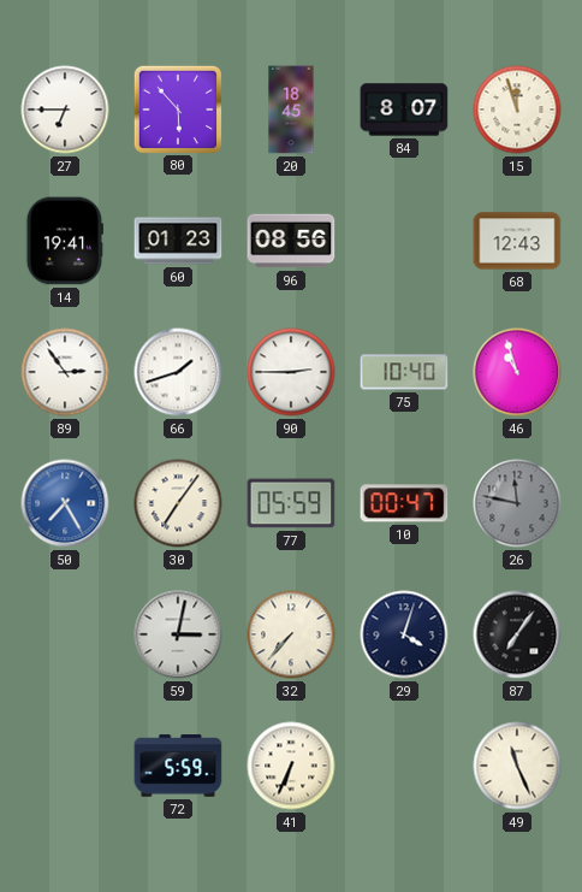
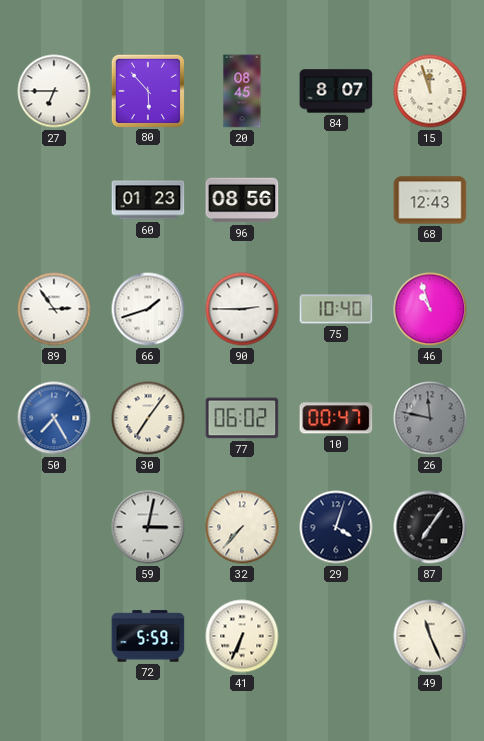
20: 18:45 -> 08:45 (242, 91)
14: 19:41 -> none (65, 241)
77: 05:59 -> 06:02 (242, 418)
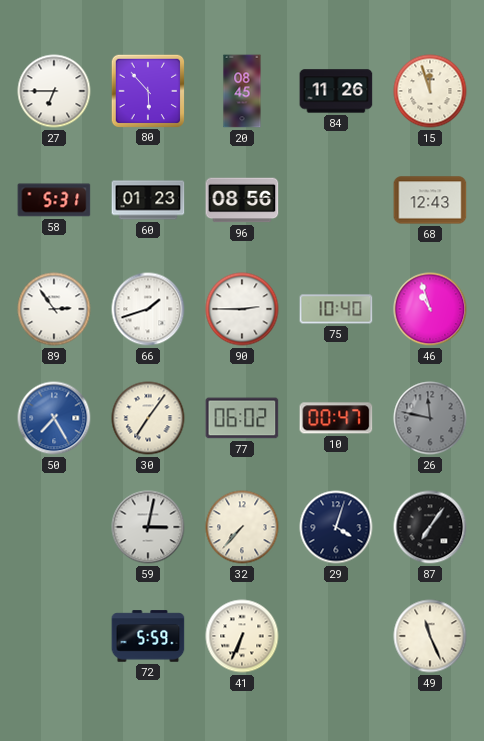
84: 8:07 -> 11:26 (336, 91)
58: none -> 5:31 (54, 200)
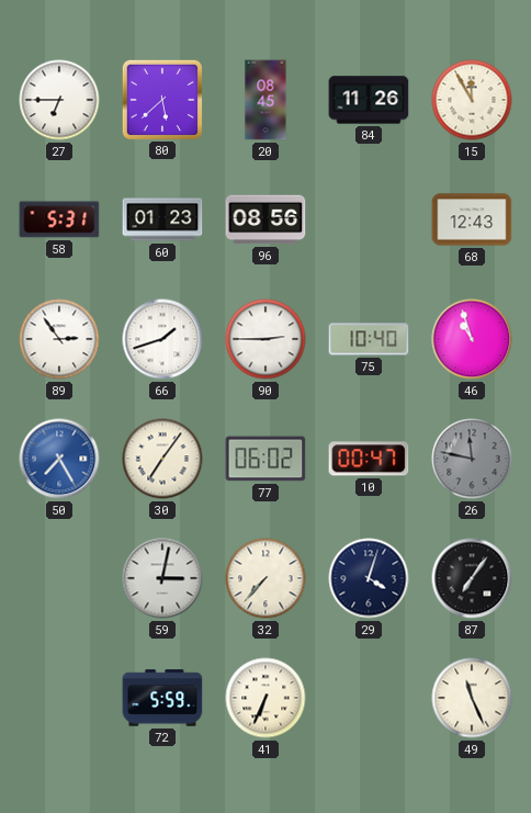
80: 5:53 -> 5:38 (161, 99)
15: 11:57 -> 11:55 (472, 100)
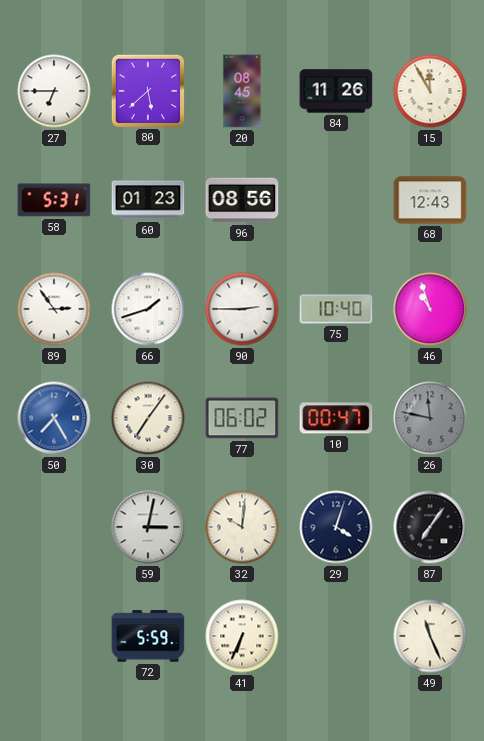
32: 7:37 -> 10:01 (242, 527)
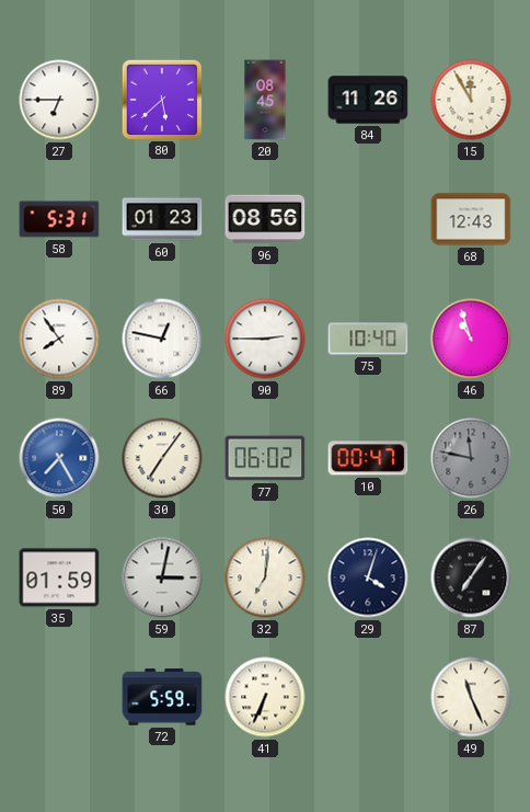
89: 2:54 -> 7:54 (59, 339)
66: 1:42 -> 12:47 (162, 339)
35: none -> 01:59 (59, 577)
32: 10:01 -> 7:01 (265, 577)
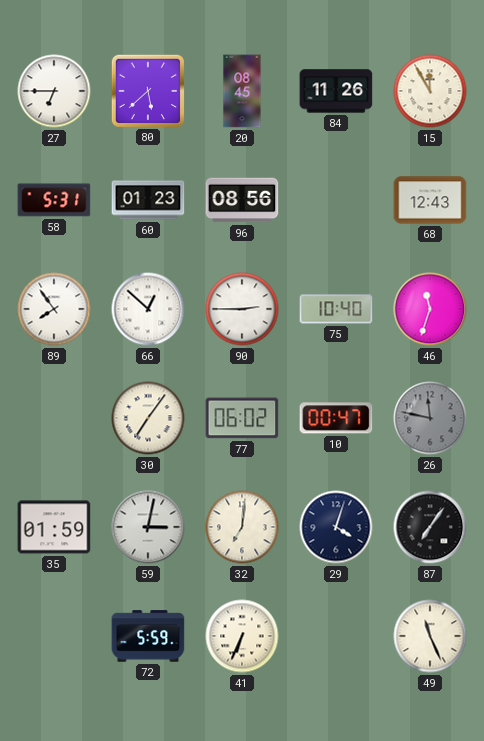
66: 12:47 -> 12:52 (148, 309)
46: 10:57 -> 11:33 (430, 309)
50: 7:25 -> none (59, 458)
